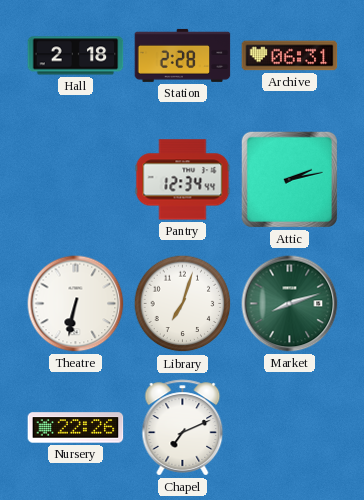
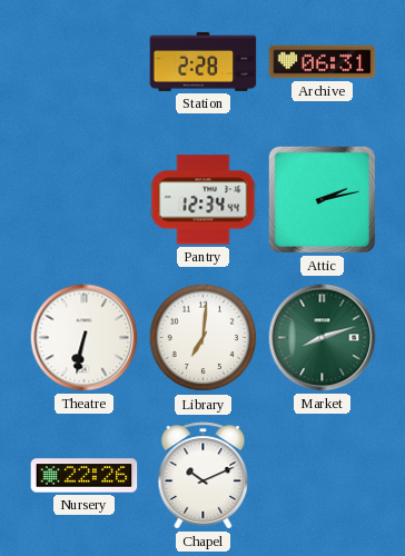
Hall: 2:18 -> none (76, 56)
Library: 7:03 -> 7:01 (204, 338)
Chapel: 7:11 -> 10:11 (204, 476)
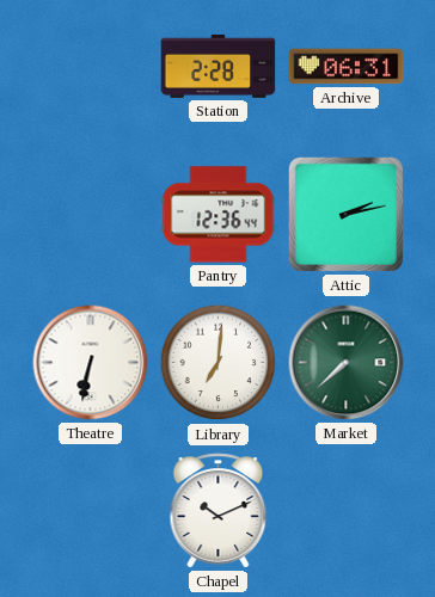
Pantry: 12:34 -> 12:36 (219, 215)
Market: 8:12 -> 7:38 (347, 363)
Nursery: 22:26 -> none (85, 476)
